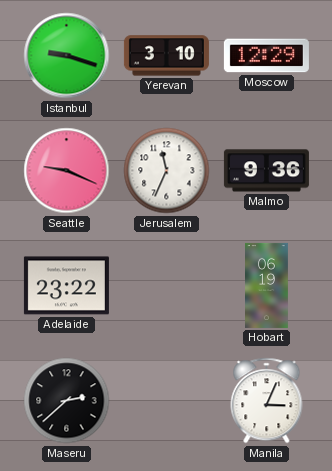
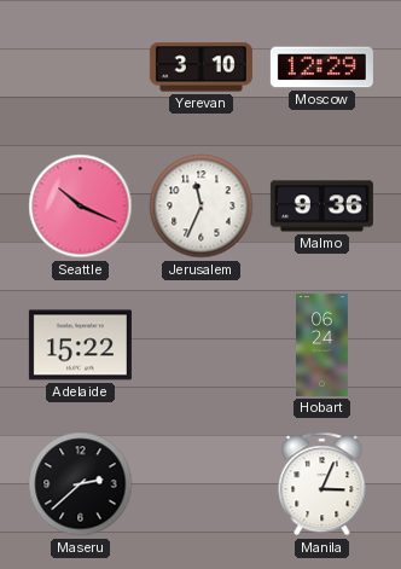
Istanbul: 9:18 -> none (67, 56)
Seattle: 9:19 -> 10:19 (81, 207)
Adelaide: 23:22 -> 15:22 (80, 346)
Hobart: 06:19 -> 06:24 (322, 344)
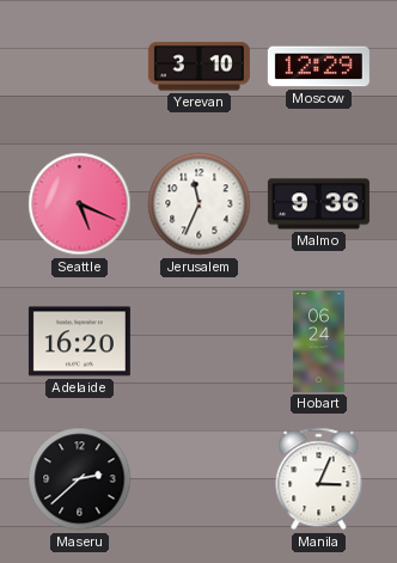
Seattle: 10:19 -> 5:19 (80, 204)
Adelaide: 15:22 -> 16:20 (79, 342)
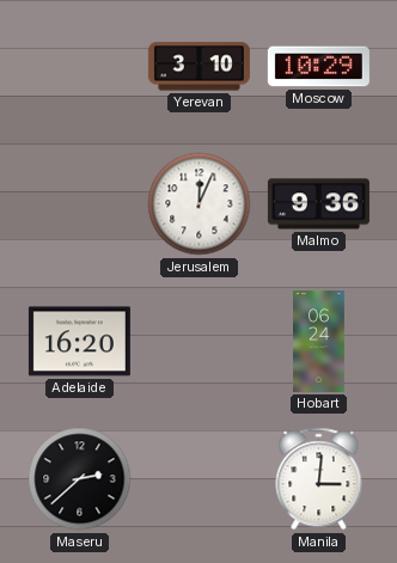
Moscow: 12:29 -> 10:29 (318, 67)
Seattle: 5:19 -> none (80, 204)
Jerusalem: 11:34 -> 12:04 (200, 204)
Manila: 3:04 -> 3:01 (319, 479)
